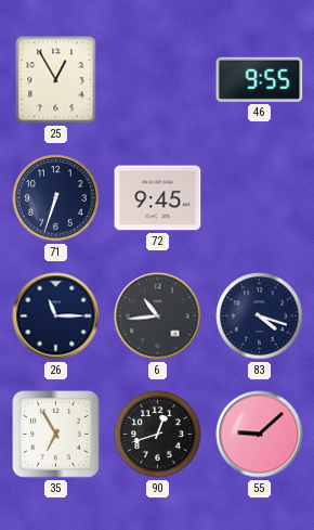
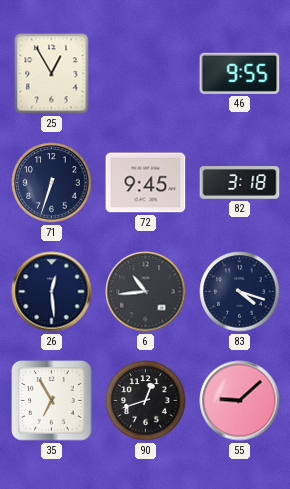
82: none -> 3:18 (240, 183)
26: 11:15 -> 12:29 (52, 292)
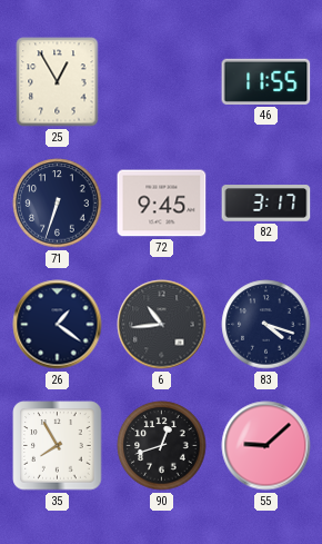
46: 9:55 -> 11:55 (266, 81)
82: 3:18 -> 3:17 (266, 204)
26: 12:29 -> 1:21 (58, 325)
35: 6:55 -> 7:55 (58, 446)
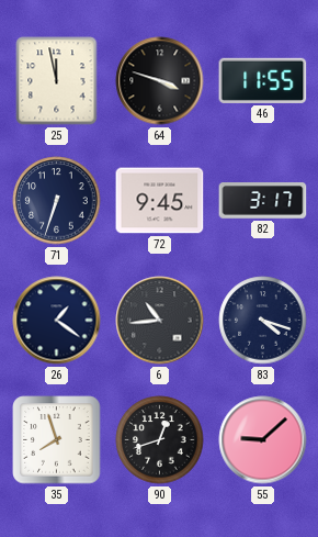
25: 12:55 -> 11:58 (57, 81)
64: none -> 3:48 (160, 81)
35: 7:55 -> 7:57 (57, 440)
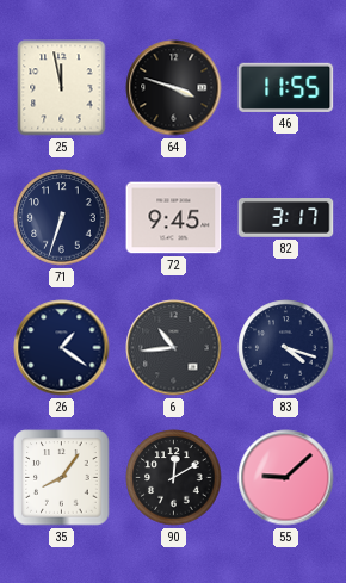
35: 7:57 -> 8:06 (62, 478)
90: 12:42 -> 12:10 (174, 478)
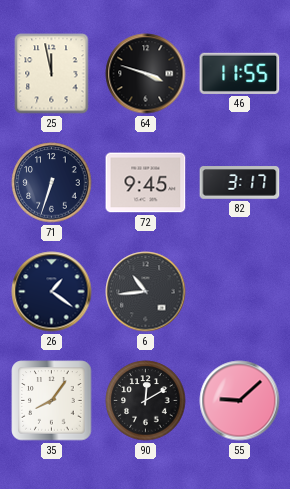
83: 4:18 -> none (286, 348)
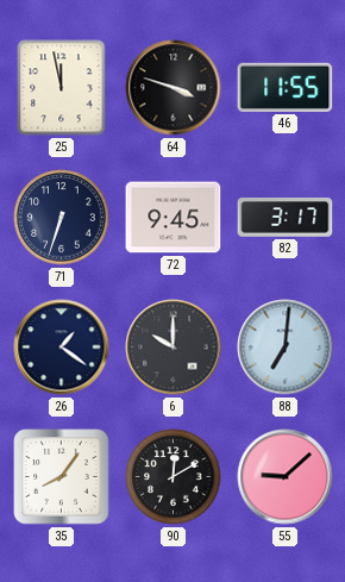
6: 10:44 -> 10:00 (174, 348)
88: none -> 7:01 (286, 348)
